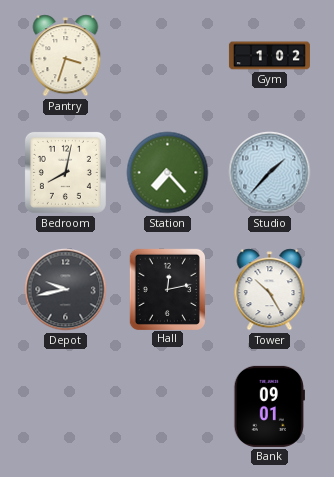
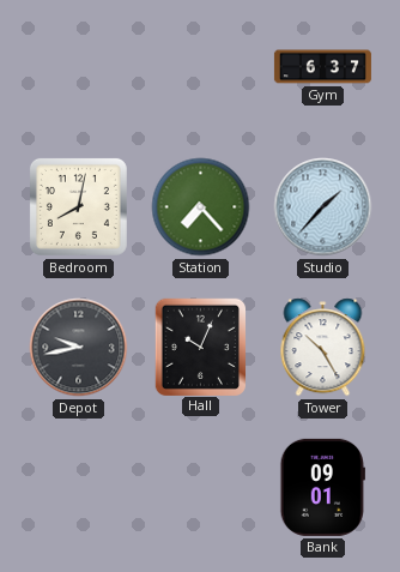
Pantry: 3:33 -> none (66, 56)
Gym: 1:02 -> 6:37 (322, 67)
Hall: 12:13 -> 10:04 (200, 347)
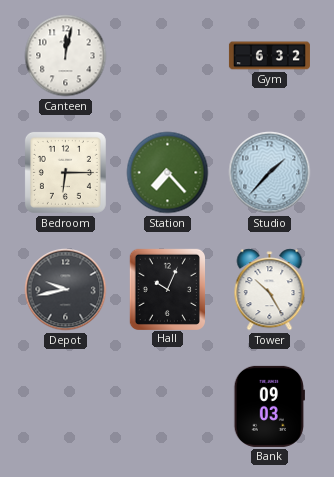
Canteen: none -> 12:02 (66, 56)
Gym: 6:37 -> 6:32 (269, 56)
Bedroom: 8:02 -> 6:15 (65, 172)
Bank: 09:01 -> 09:03 (269, 406)
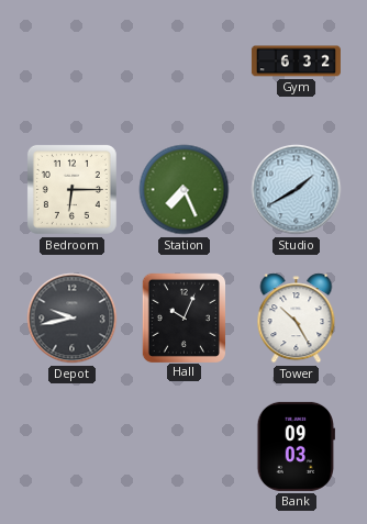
Canteen: 12:02 -> none (66, 56)
Station: 7:23 -> 7:26 (185, 190)
Studio: 1:37 -> 1:40 (297, 190)
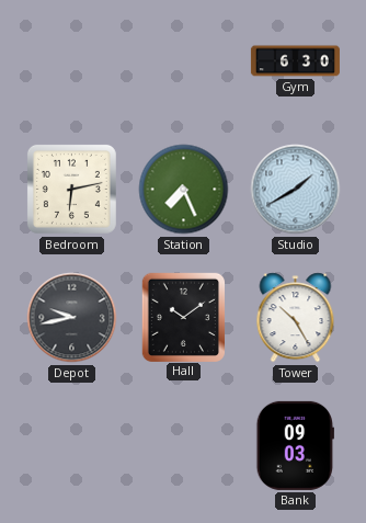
Gym: 6:32 -> 6:30 (295, 61)
Bedroom: 6:15 -> 6:13 (71, 189)
Hall: 10:04 -> 10:09 (183, 317)
